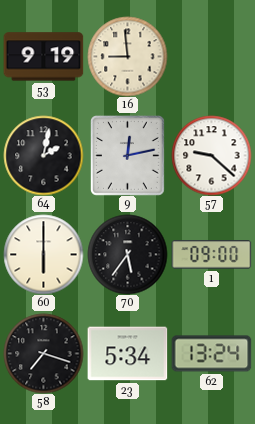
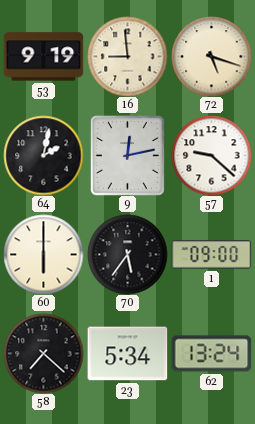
72: none -> 5:18 (211, 56)
58: 7:18 -> 7:22 (43, 353)
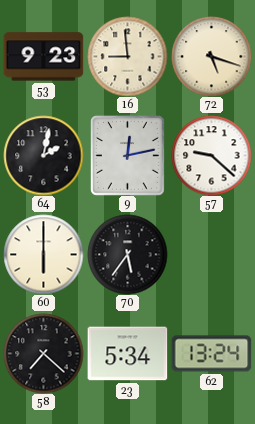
53: 9:19 -> 9:23 (43, 57)
1: 09:00 -> none (211, 255)
